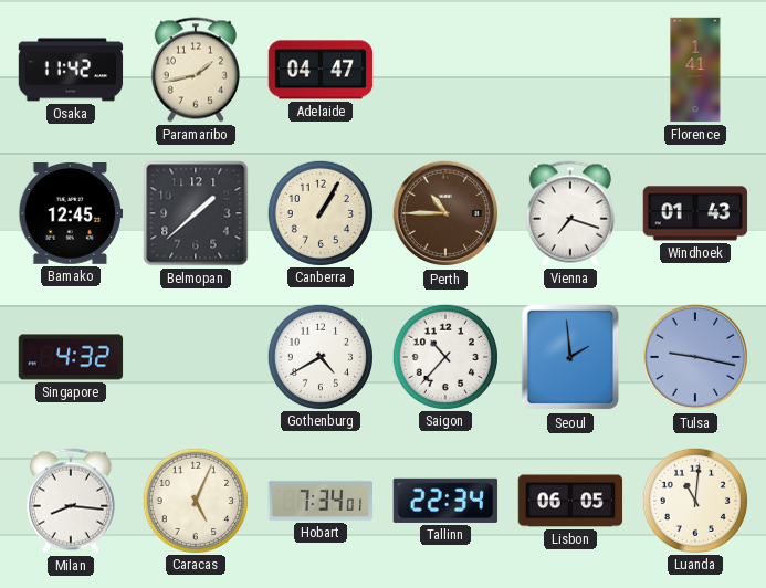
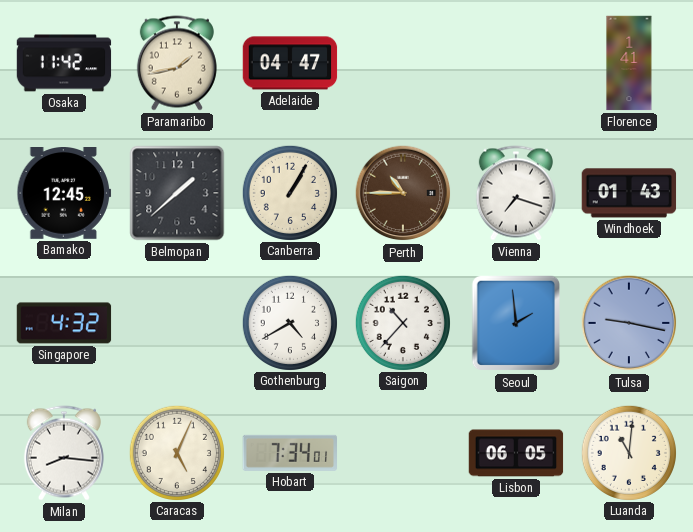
Tallinn: 22:34 -> none (444, 501)
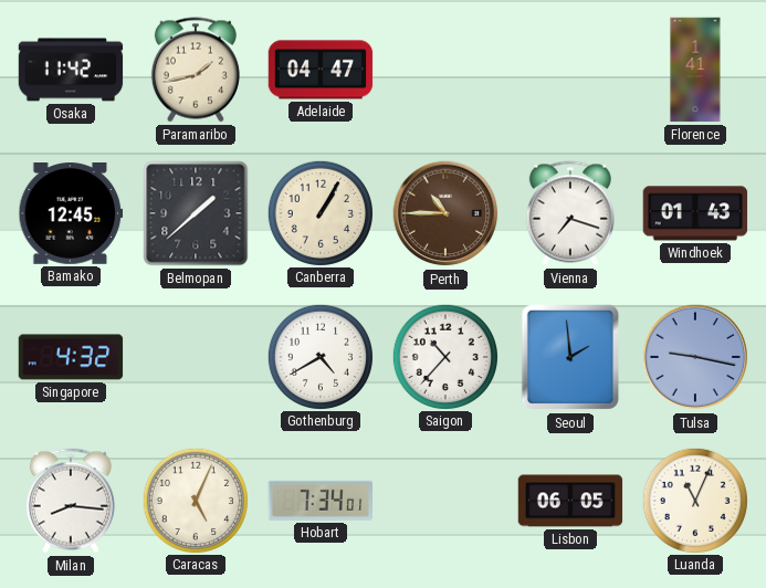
Luanda: 11:01 -> 11:04 (694, 500)
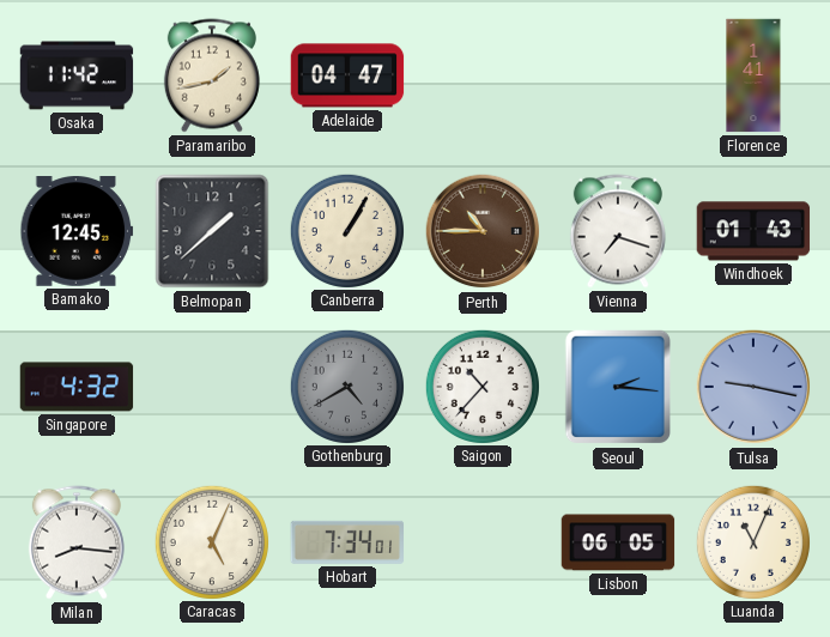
Gothenburg dial: white -> grey (346, 386)
Seoul: 1:59 -> 2:16 (617, 387)
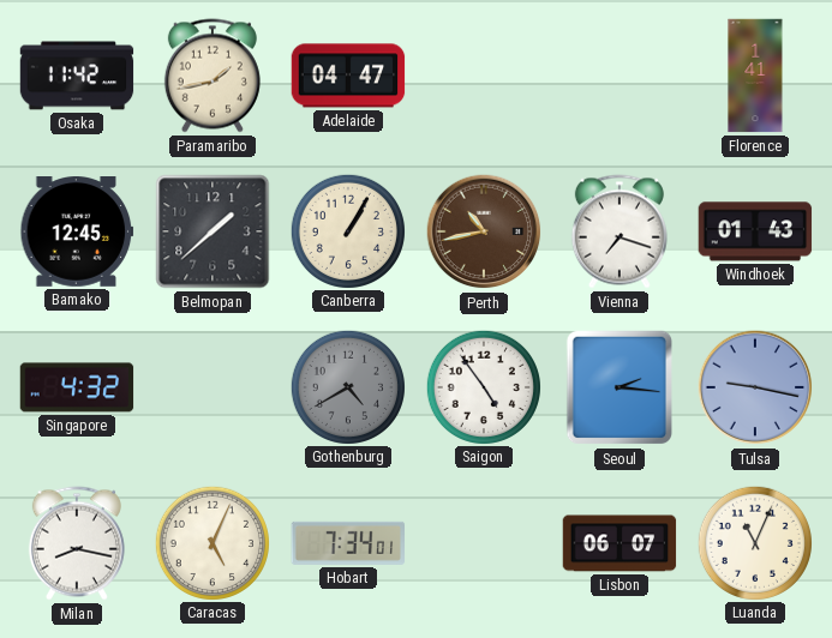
Perth: 10:45 -> 10:43 (484, 231)
Saigon: 10:37 -> 4:54 (483, 386)
Milan: 8:16 -> 8:17 (77, 543)
Lisbon: 06:05 -> 06:07 (619, 543)
